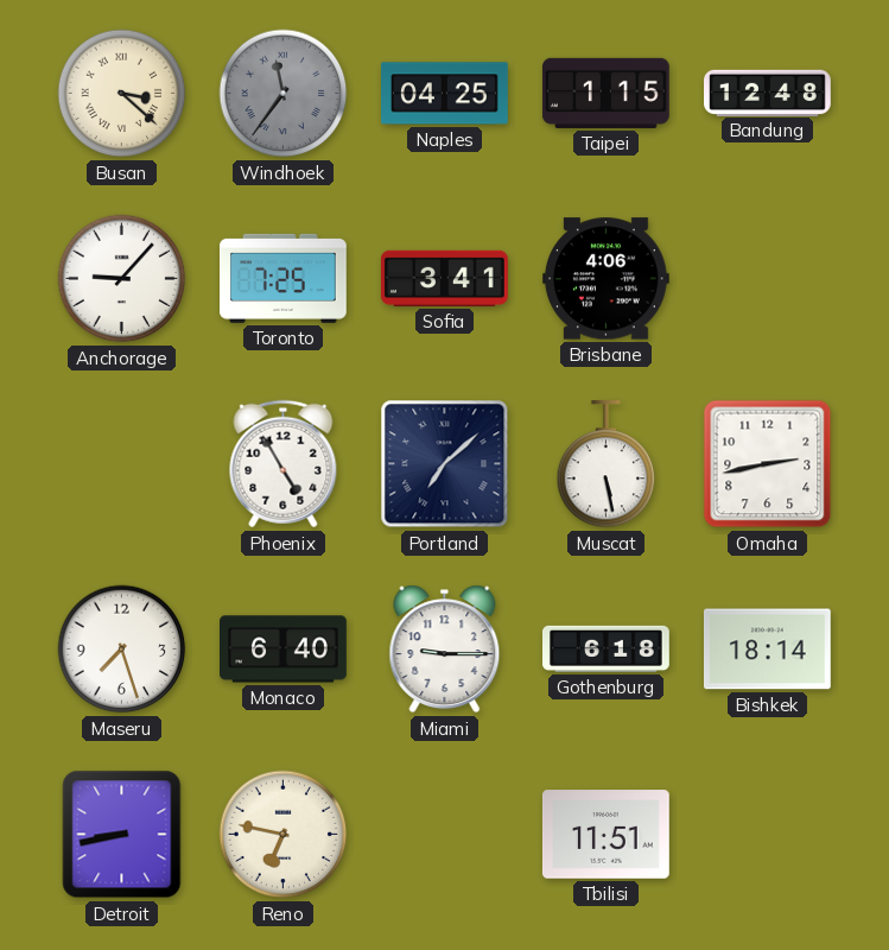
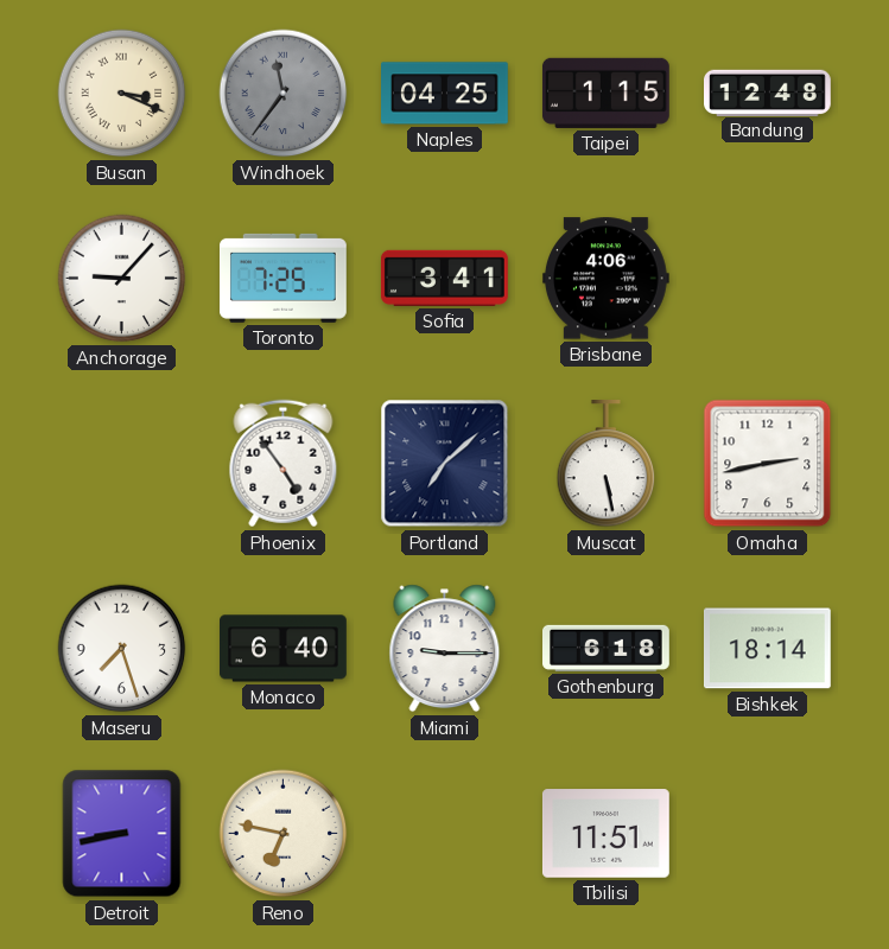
Busan: 3:22 -> 3:19 (122, 94)
Phoenix: 4:55 -> 4:54 (284, 464)
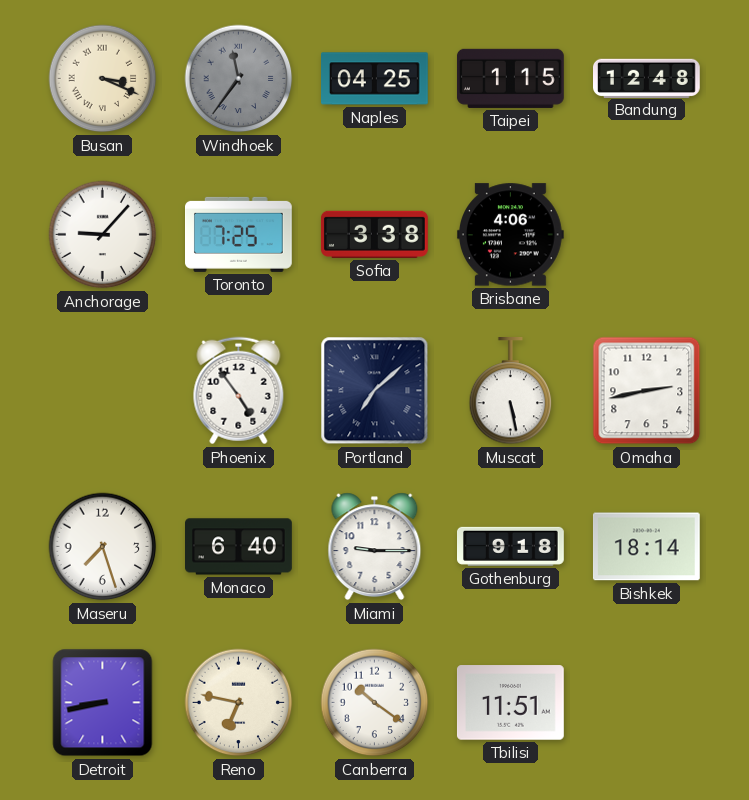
Sofia: 3:41 -> 3:38 (374, 234)
Gothenburg: 6:18 -> 9:18 (511, 546)
Canberra: none -> 10:21 (375, 703)
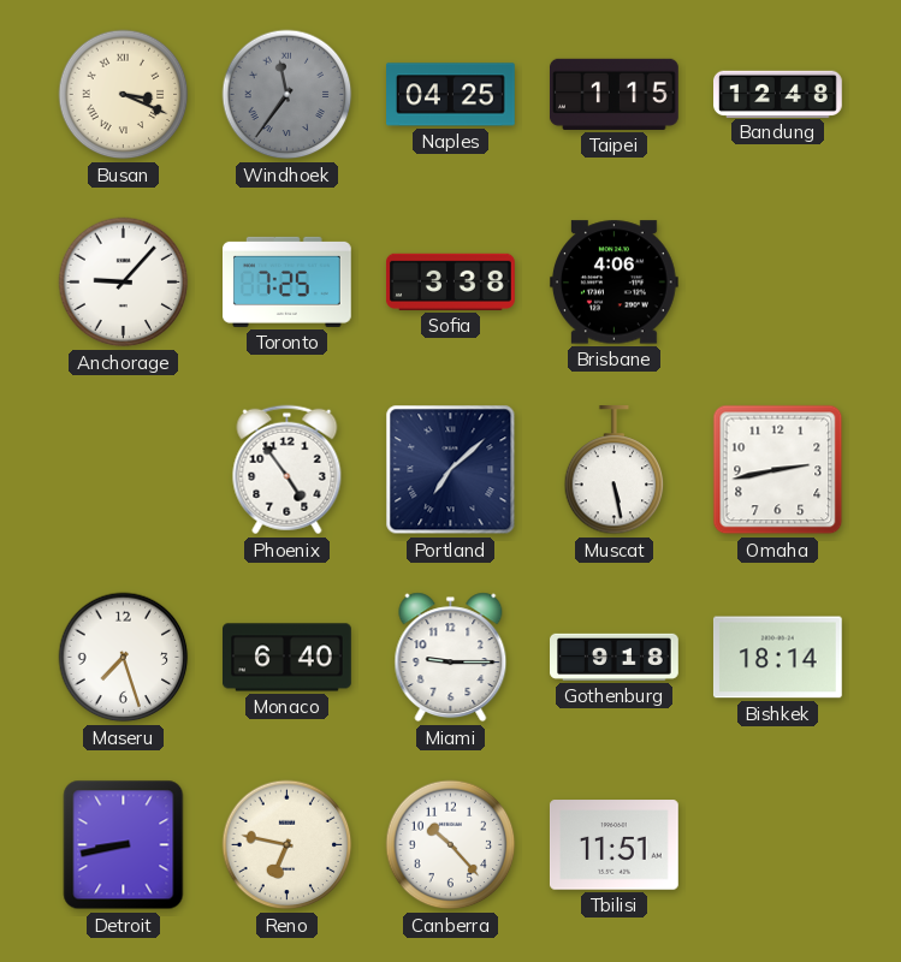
Canberra: 10:21 -> 10:23 (451, 845)
